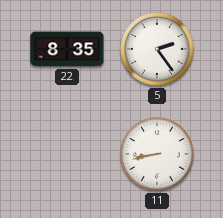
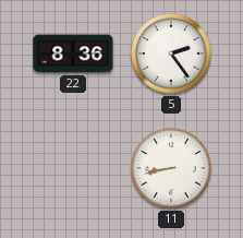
22: 8:35 -> 8:36 (73, 53)
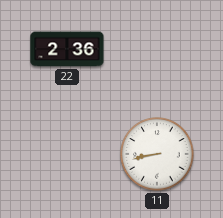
22: 8:36 -> 2:36 (67, 49)
5: 2:24 -> none (171, 53)
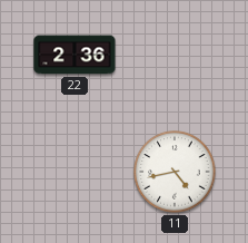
11: 8:43 -> 4:43 (175, 172)
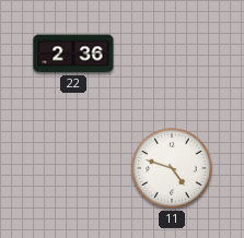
11: 4:43 -> 4:48 (172, 168)
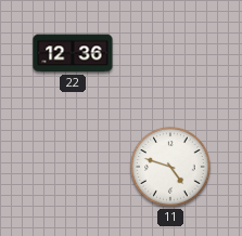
22: 2:36 -> 12:36 (73, 53)
